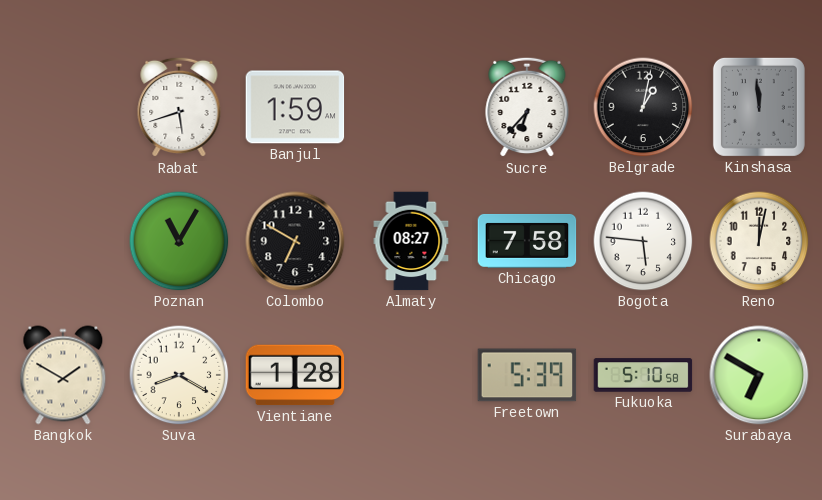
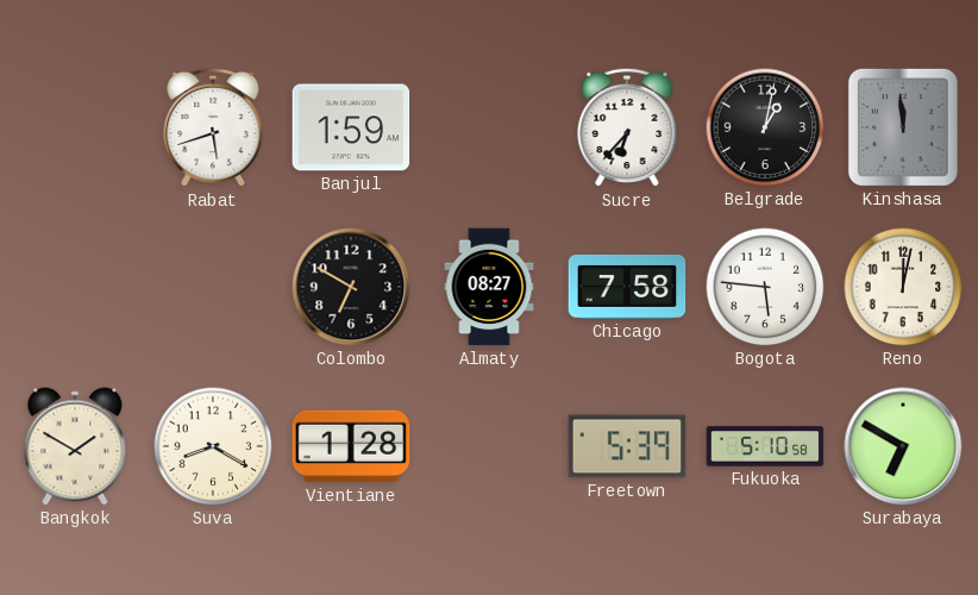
Poznan: 11:05 -> none (179, 241)
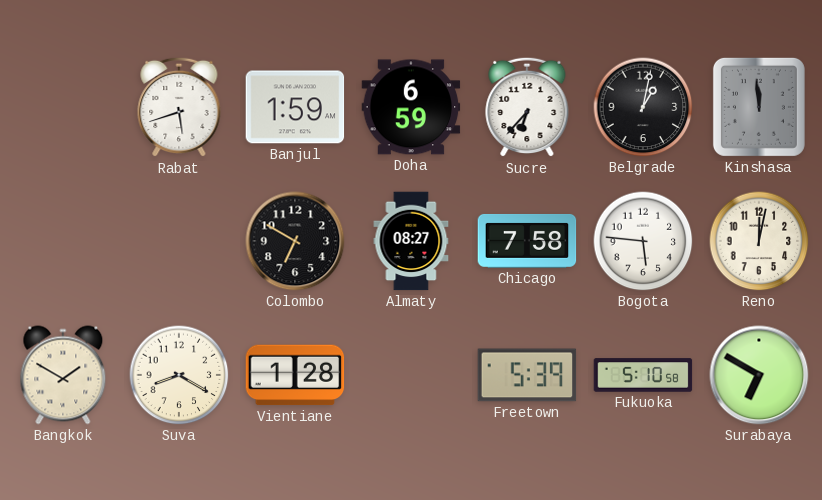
Doha: none -> 6:59 (411, 107)
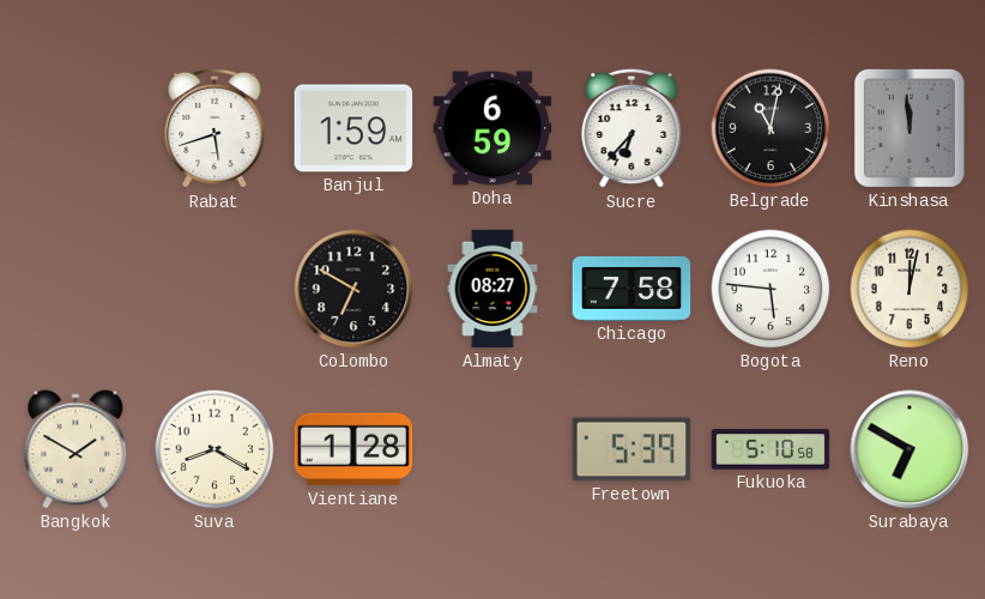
Belgrade: 1:02 -> 11:02 (771, 128)
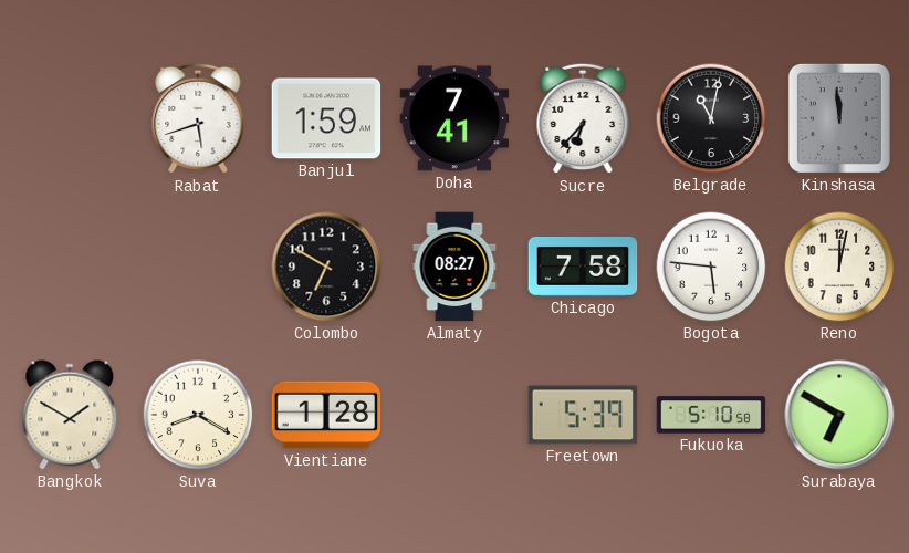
Doha: 6:59 -> 7:41 (454, 118)
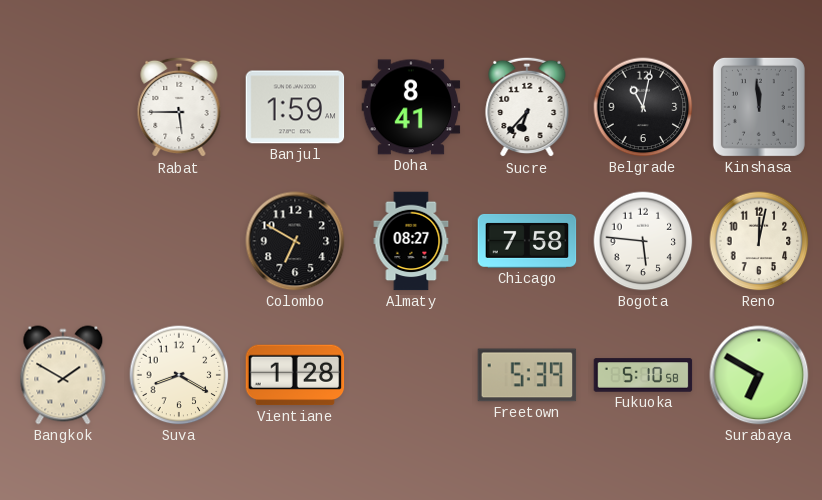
Rabat: 5:42 -> 5:45 (179, 107)
Doha: 7:41 -> 8:41 (411, 107)
